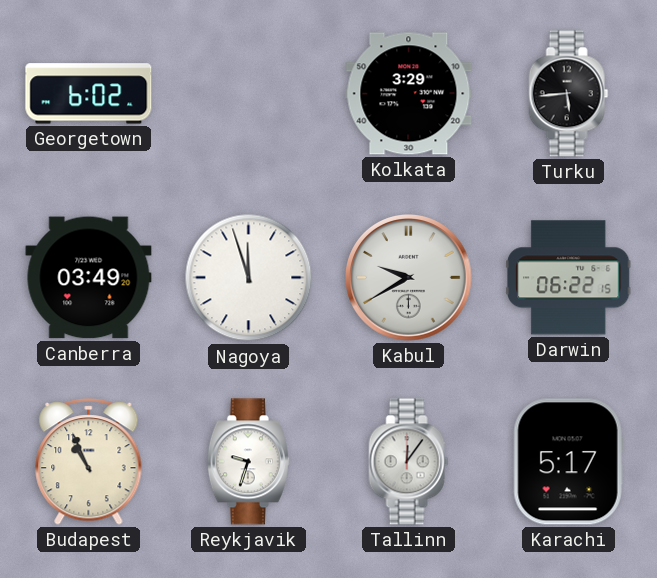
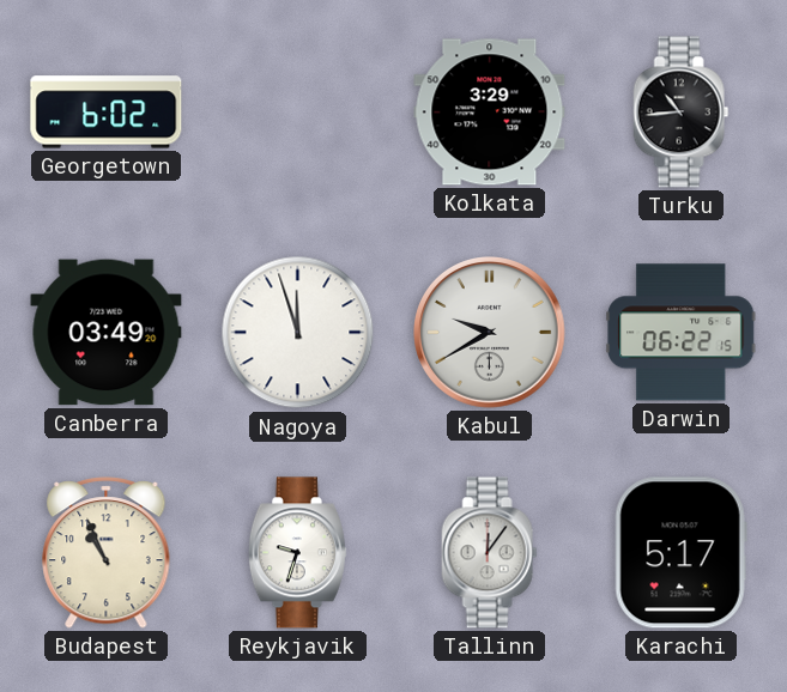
Turku: 5:44 -> 10:44 (682, 113)
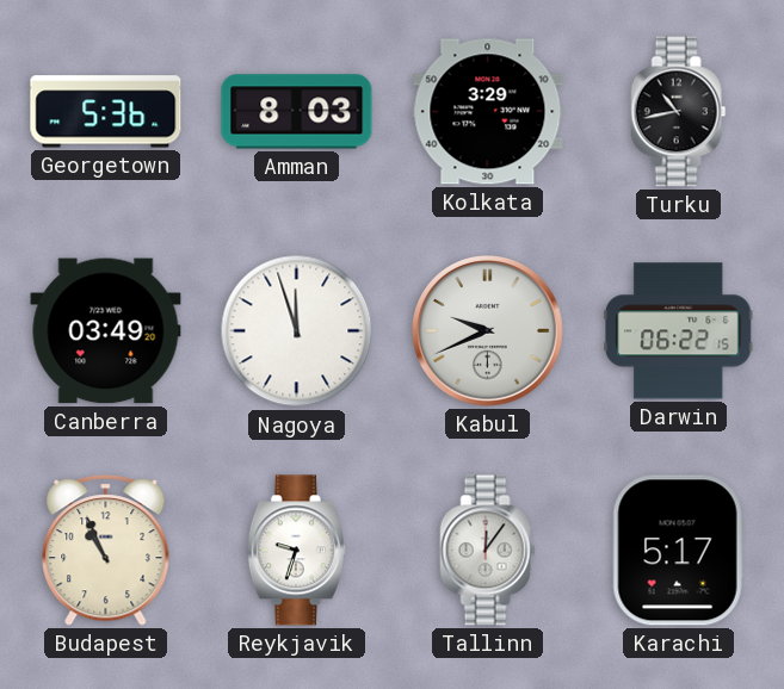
Georgetown: 6:02 -> 5:36 (106, 112)
Amman: none -> 8:03 (297, 112)
Turku: 10:44 -> 10:43 (679, 112)
Kabul: 9:40 -> 9:41 (488, 331)
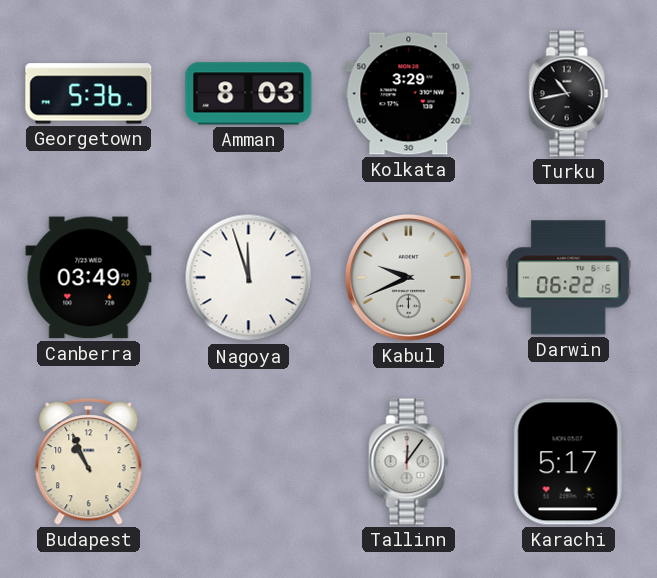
Reykjavik: 9:33 -> none (296, 551)
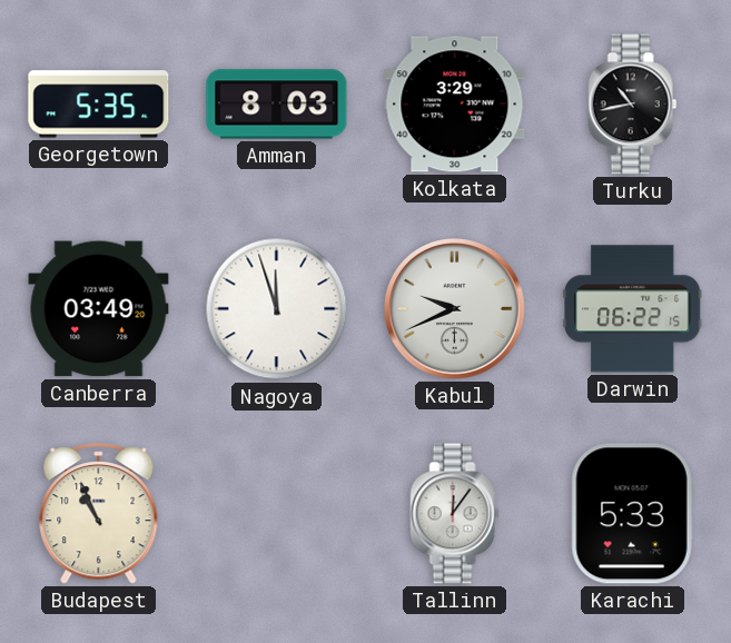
Georgetown: 5:36 -> 5:35 (99, 105)
Karachi: 5:17 -> 5:33 (632, 514)
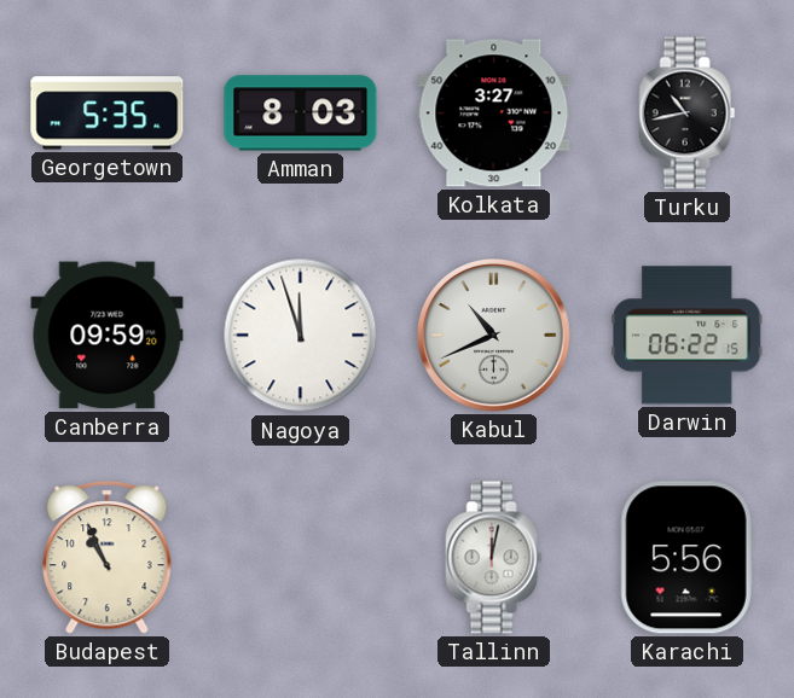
Kolkata: 3:29 -> 3:27 (494, 114)
Canberra: 03:49 -> 09:59 (108, 336)
Kabul: 9:41 -> 10:41 (494, 336)
Tallinn: 12:06 -> 12:02 (494, 558)
Karachi: 5:33 -> 5:56 (686, 558)
